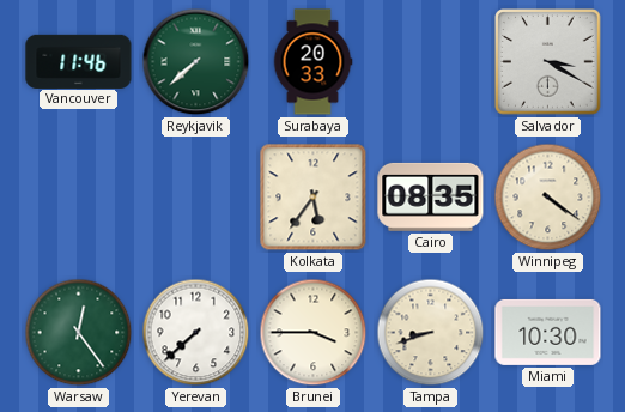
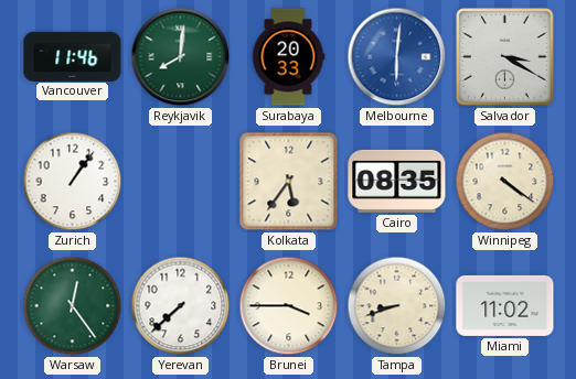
Reykjavik: 7:38 -> 8:01 (181, 57)
Melbourne: none -> 6:01 (397, 57)
Zurich: none -> 1:06 (73, 182)
Miami: 10:30 -> 11:02 (505, 305)
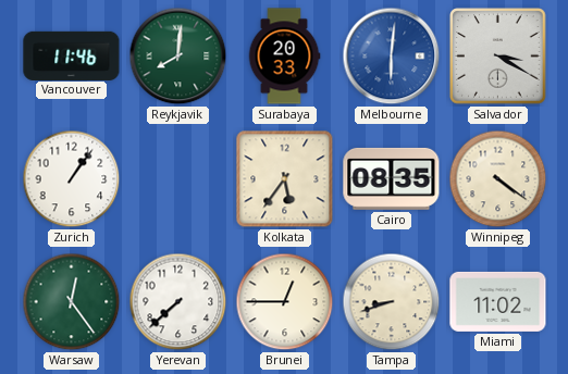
Brunei: 3:45 -> 12:45 (285, 302)
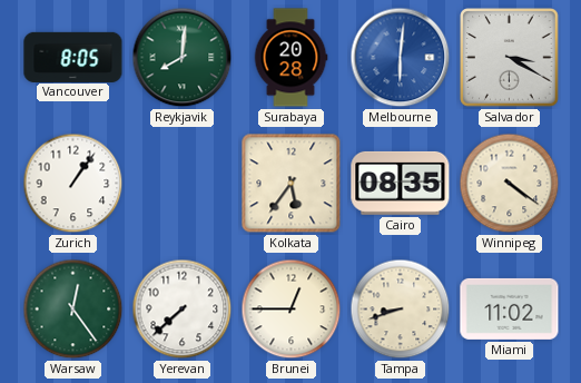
Vancouver: 11:46 -> 8:05 (73, 57)
Surabaya: 20:33 -> 20:28 (290, 58)
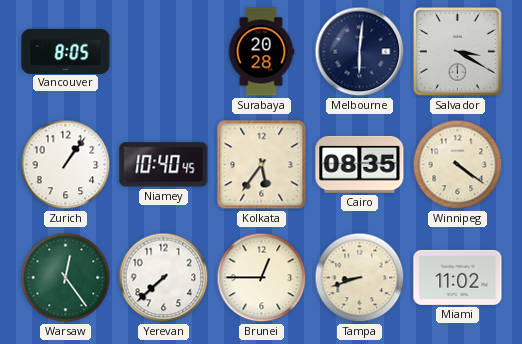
Reykjavik: 8:01 -> none (183, 58)
Melbourne dial: blue -> navy (360, 52)
Niamey: none -> 10:40 (164, 165)
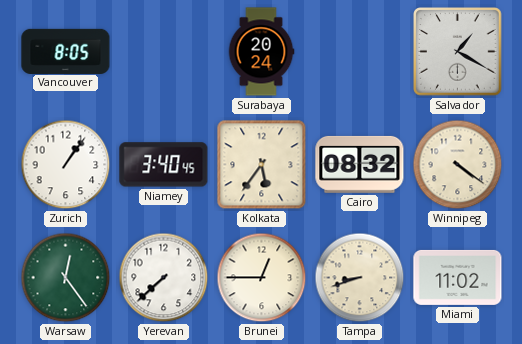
Surabaya: 20:28 -> 20:24 (261, 52)
Melbourne: 6:01 -> none (360, 52)
Salvador: 3:20 -> 1:20 (458, 52)
Niamey: 10:40 -> 3:40 (164, 165)
Cairo: 08:35 -> 08:32 (360, 164)
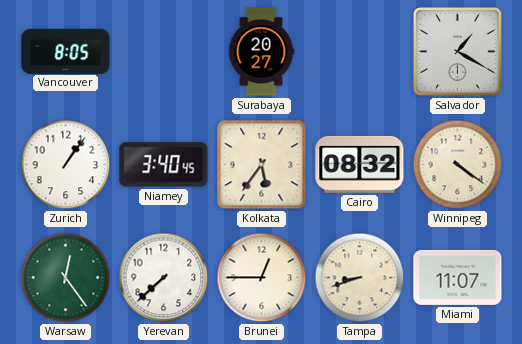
Surabaya: 20:24 -> 20:27 (261, 52)
Miami: 11:02 -> 11:07 (458, 277)
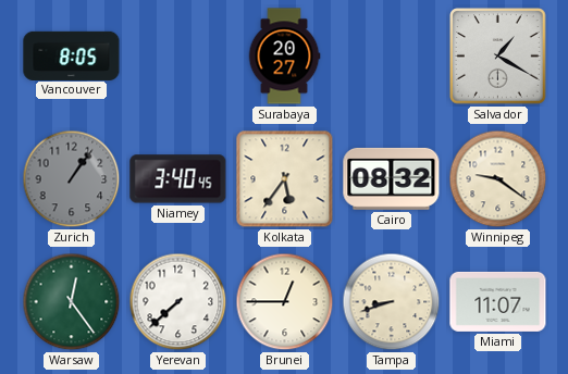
Zurich dial: white -> grey (72, 179)
Winnipeg: 4:21 -> 9:21 (498, 179)
